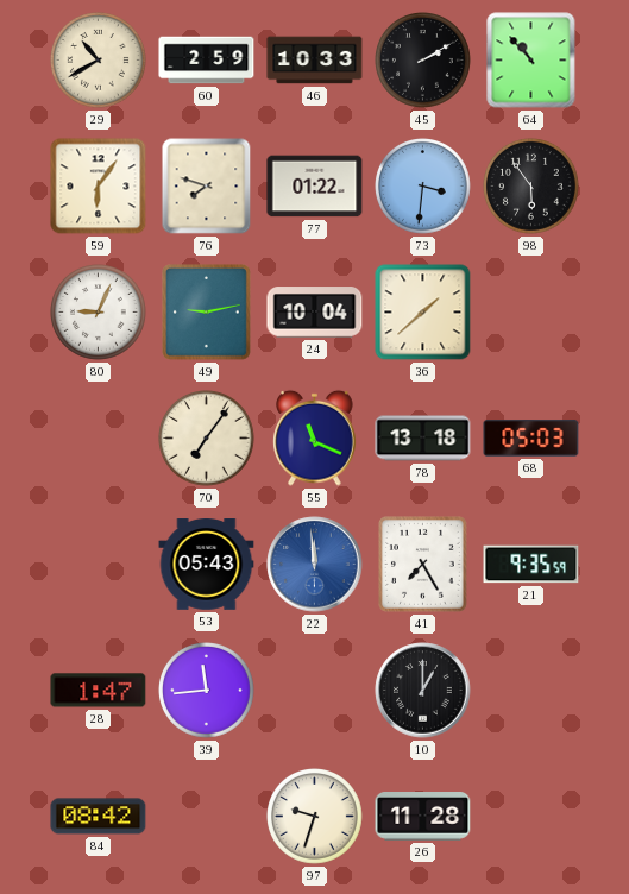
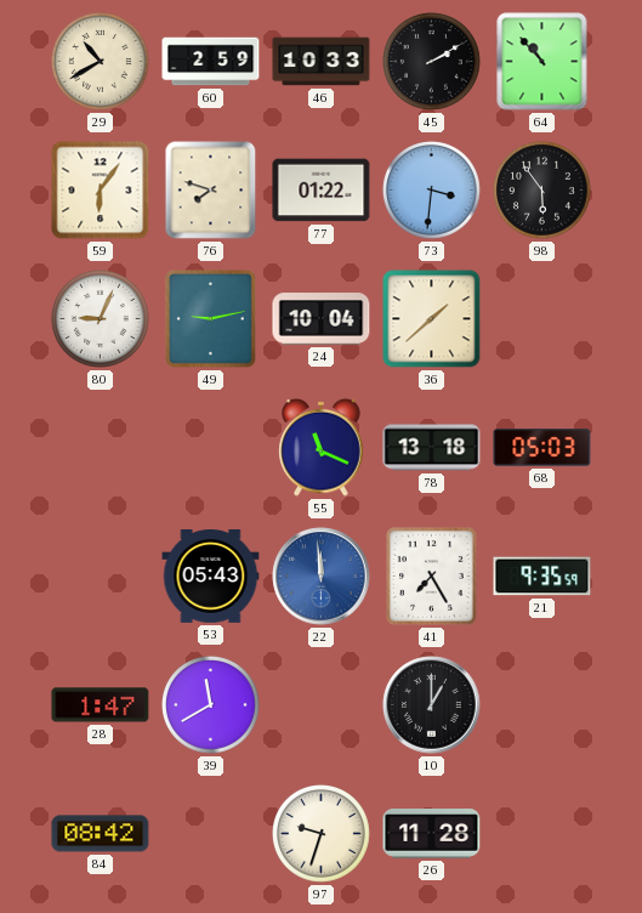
70: 7:06 -> none (207, 439)
39: 11:44 -> 11:40 (211, 705)
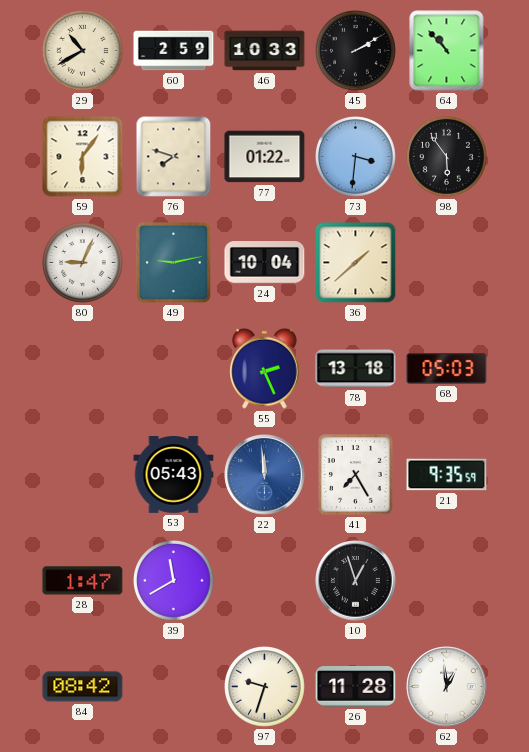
55: 11:19 -> 2:26 (265, 368)
10: 1:00 -> 12:57 (356, 581)
62: none -> 12:59 (447, 687)
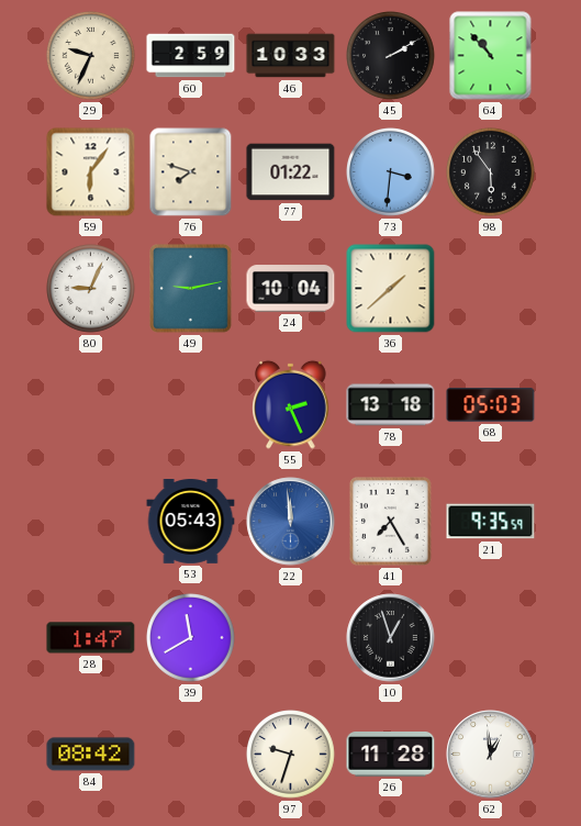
29: 10:40 -> 9:34 (91, 56)
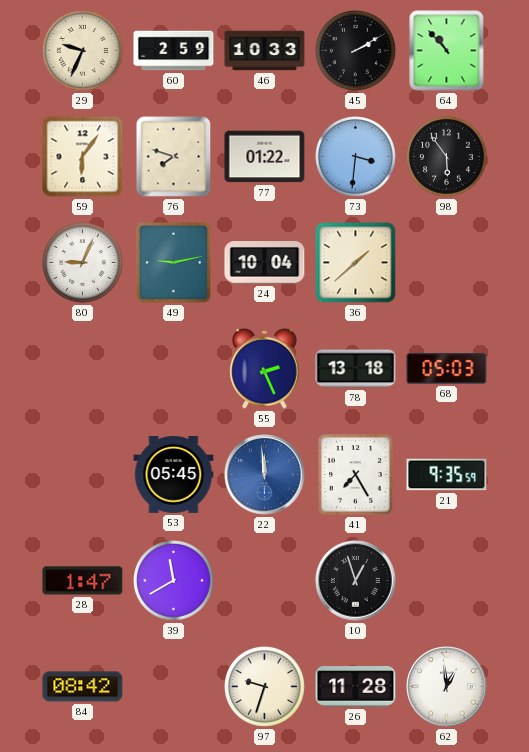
53: 05:43 -> 05:45 (174, 475)
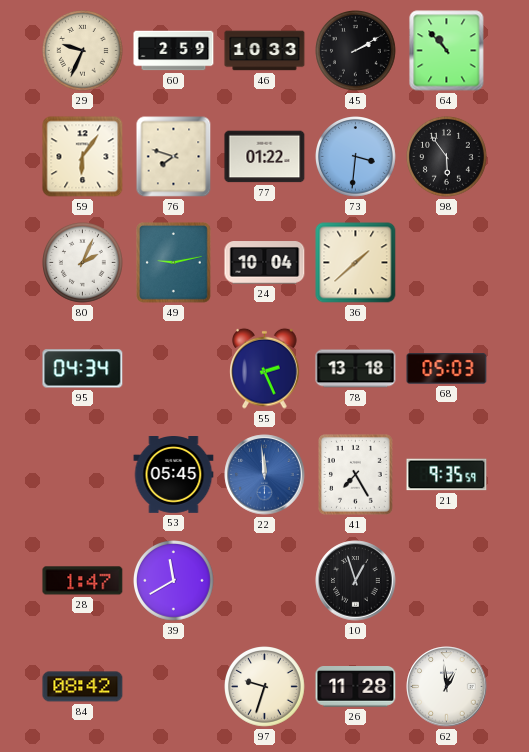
80: 9:04 -> 2:04 (83, 263)
95: none -> 04:34 (83, 369)
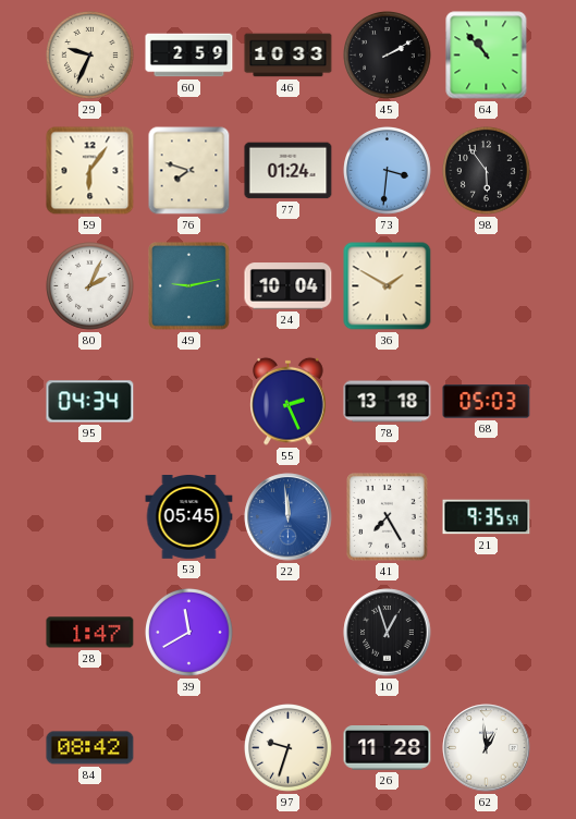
77: 01:22 -> 01:24 (289, 171)
36: 1:38 -> 1:50 (388, 286)
